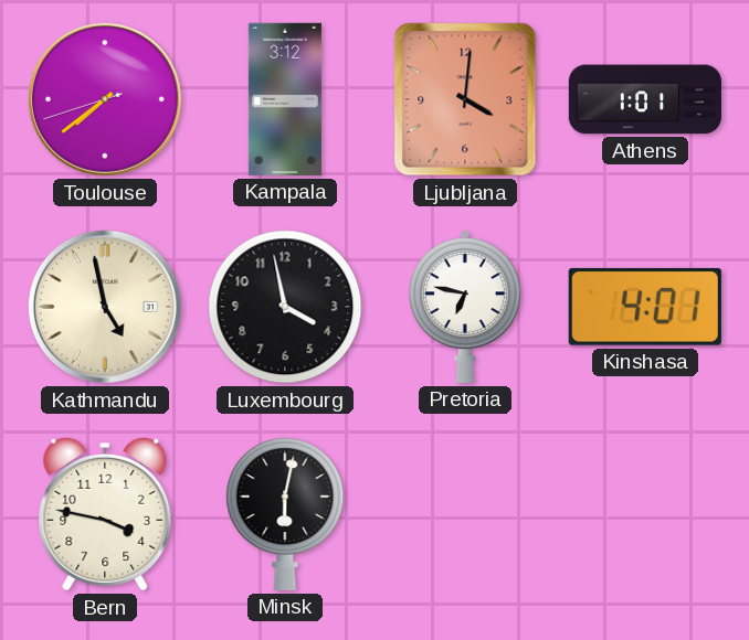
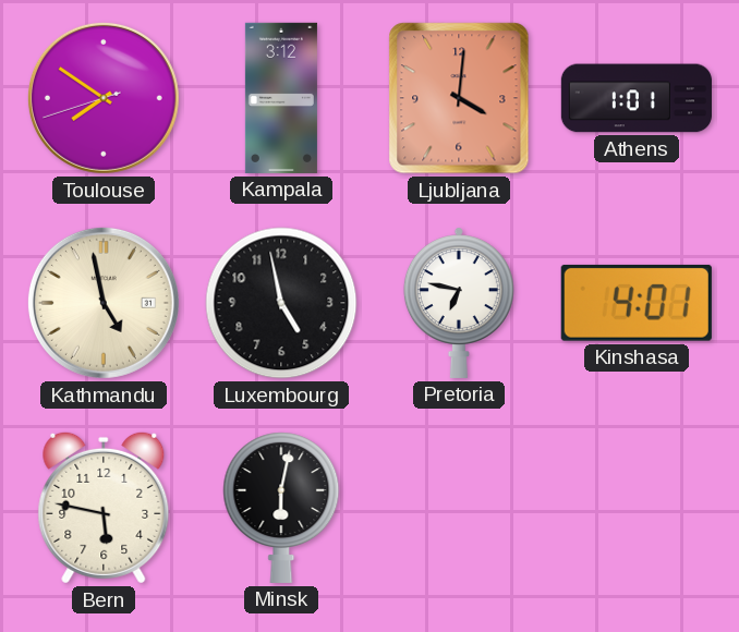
Toulouse: 7:38 -> 7:50 (104, 98)
Luxembourg: 3:58 -> 4:58 (281, 303)
Bern: 3:47 -> 5:47 (104, 508)
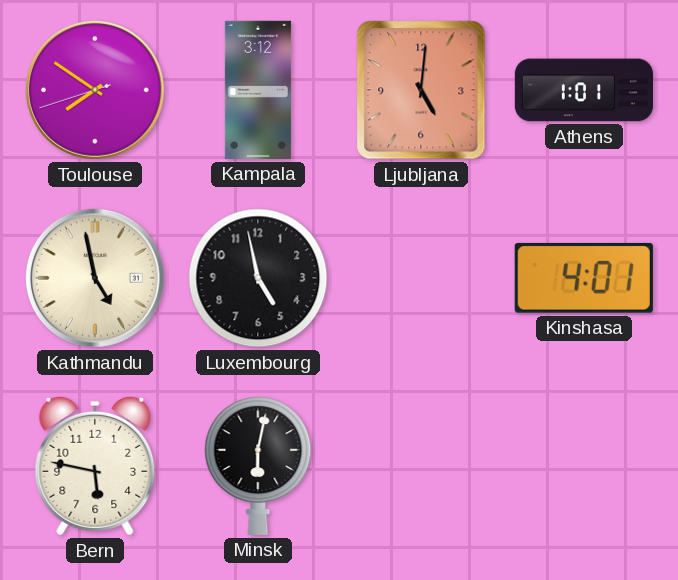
Ljubljana: 4:01 -> 5:01 (421, 90)
Pretoria: 6:47 -> none (459, 303)
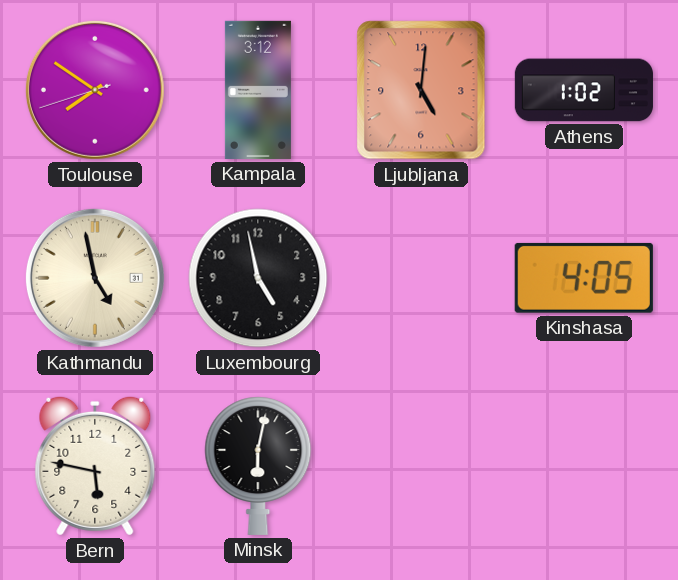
Athens: 1:01 -> 1:02 (584, 90)
Kinshasa: 4:01 -> 4:05 (584, 278)
